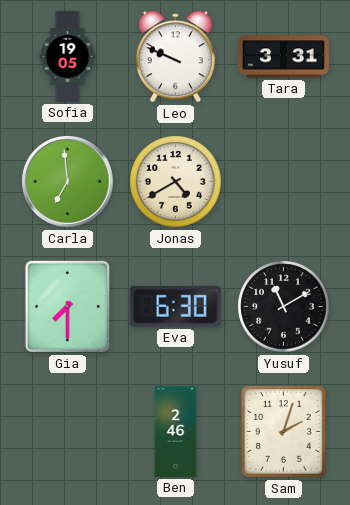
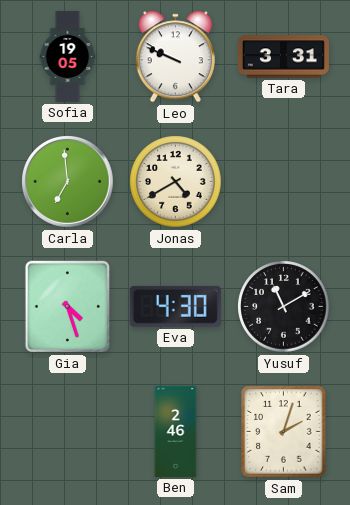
Gia: 7:30 -> 4:27 (68, 307)
Eva: 6:30 -> 4:30 (175, 306)
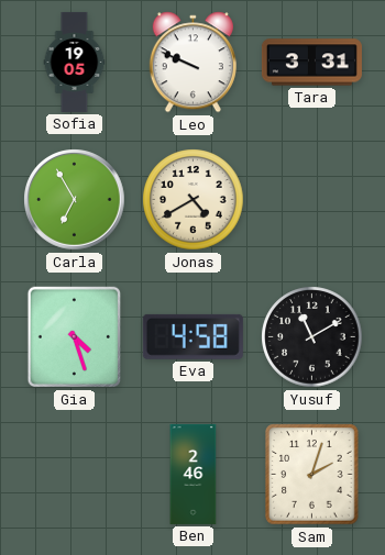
Carla: 6:59 -> 6:55 (75, 200)
Eva: 4:30 -> 4:58 (193, 336)
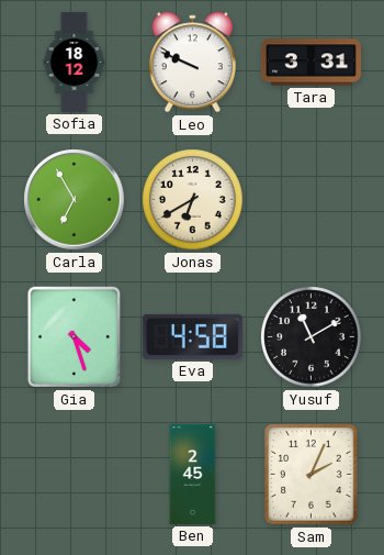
Sofia: 19:05 -> 18:12 (75, 62)
Jonas: 4:40 -> 6:40 (193, 200)
Ben: 2:46 -> 2:45 (193, 474)
Sam: 2:03 -> 2:04 (312, 475)
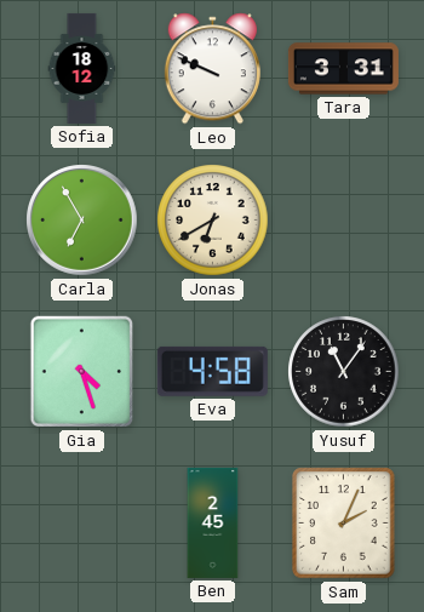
Yusuf: 11:10 -> 11:06 (344, 372)
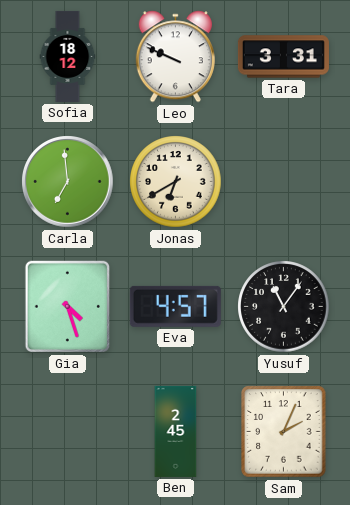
Carla: 6:55 -> 6:59 (68, 182)
Eva: 4:58 -> 4:57 (175, 306)
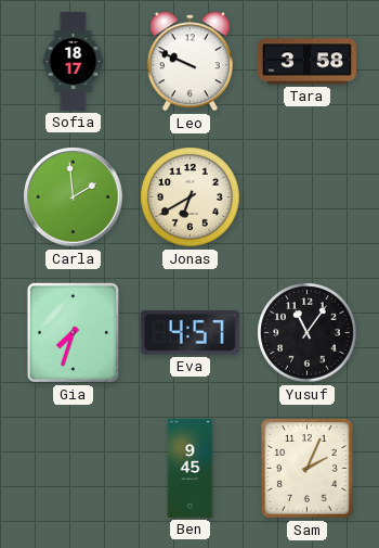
Sofia: 18:12 -> 18:17 (74, 61)
Tara: 3:31 -> 3:58 (306, 62)
Carla: 6:59 -> 1:59 (74, 197)
Gia: 4:27 -> 7:33 (74, 333)
Ben: 2:45 -> 9:45 (191, 468)
